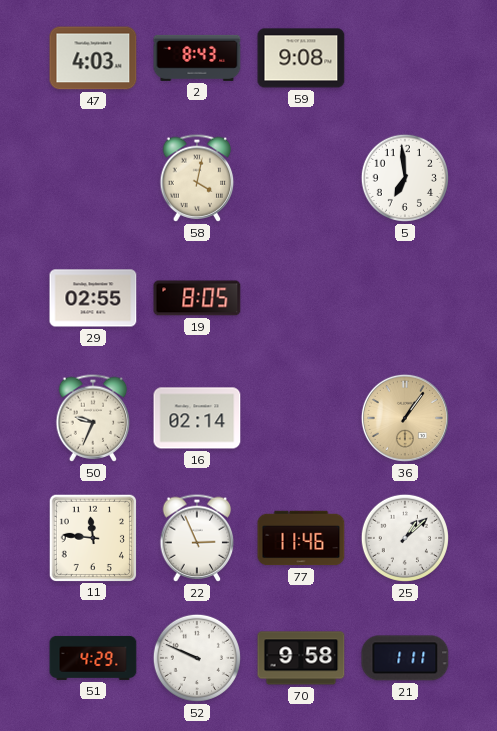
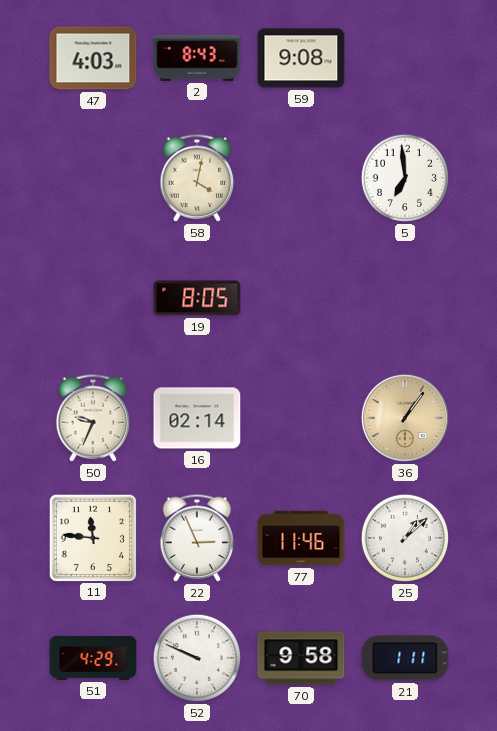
29: 02:55 -> none (93, 298)
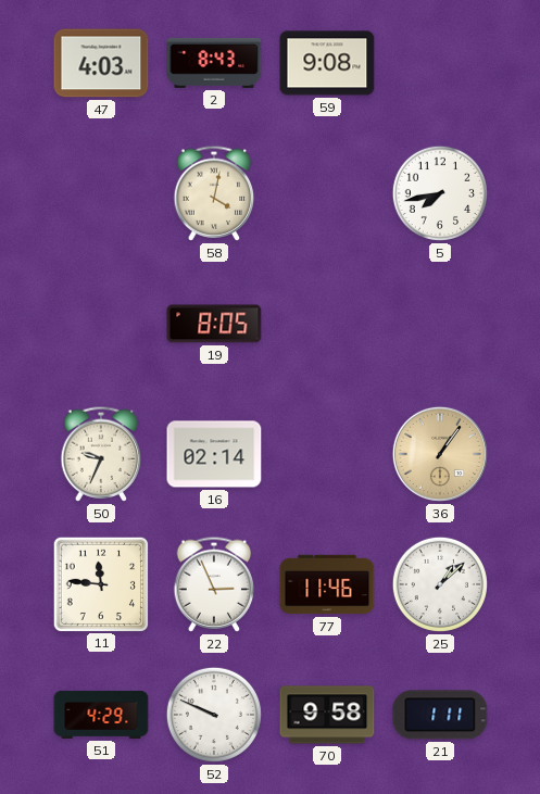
5: 6:59 -> 7:43 (440, 193)
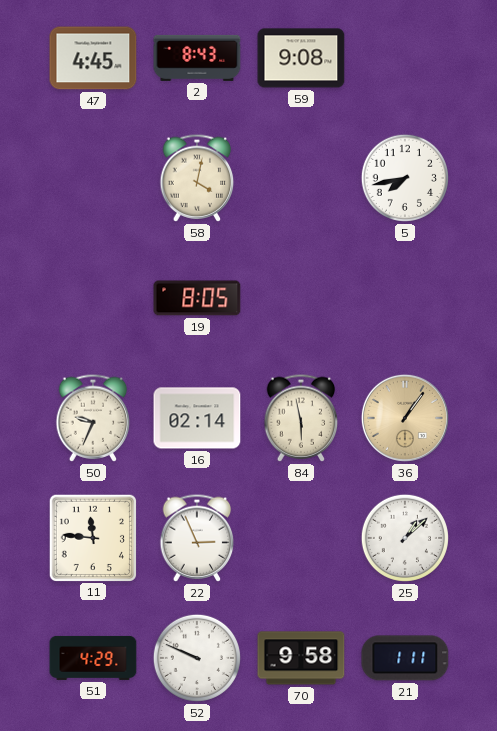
47: 4:03 -> 4:45 (93, 58)
84: none -> 5:58 (301, 418)
77: 11:46 -> none (327, 584)
